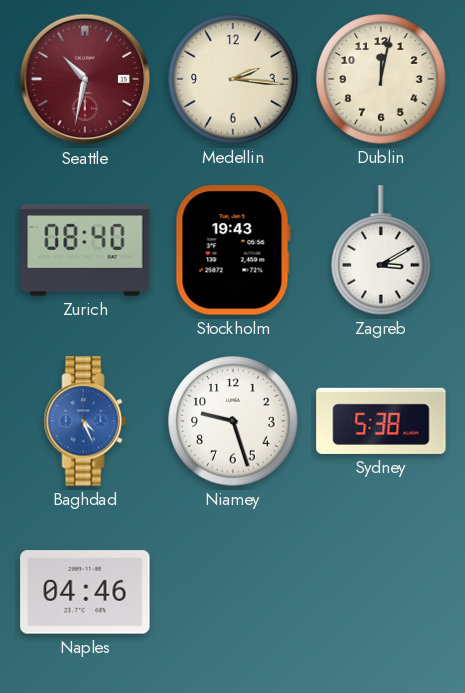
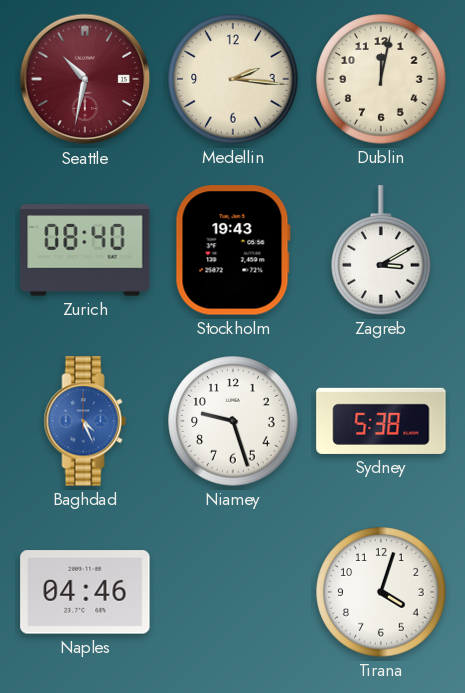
Tirana: none -> 4:03 (381, 592)
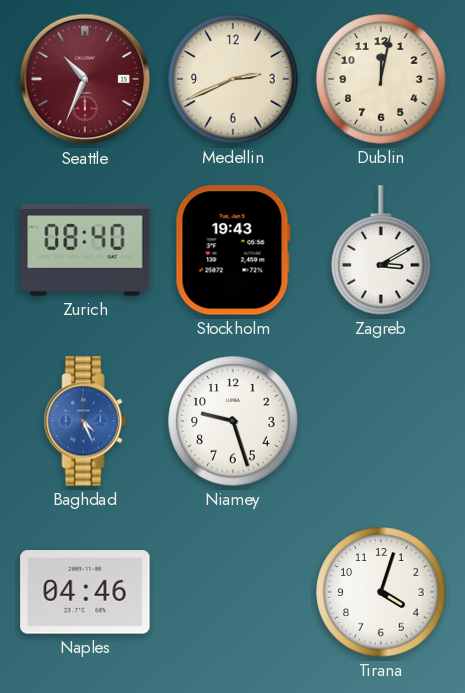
Seattle: 10:32 -> 10:34 (85, 79)
Medellin: 2:16 -> 2:41 (233, 79)
Sydney: 5:38 -> none (381, 421)
